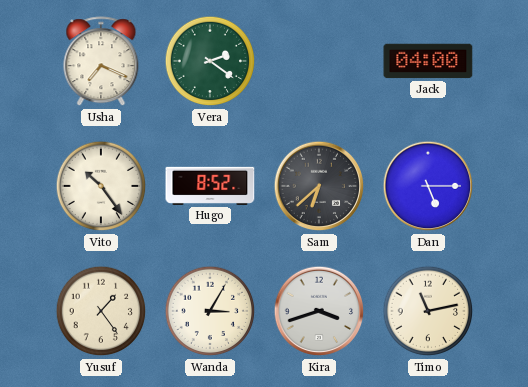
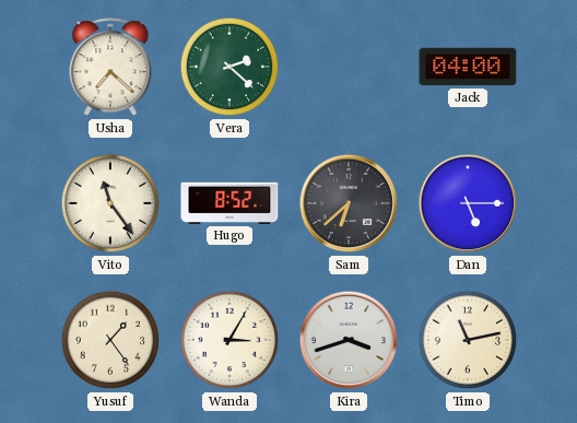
Usha: 7:19 -> 7:22 (110, 68)
Vera: 2:21 -> 2:22 (229, 67)
Vito: 10:24 -> 11:24 (110, 203)
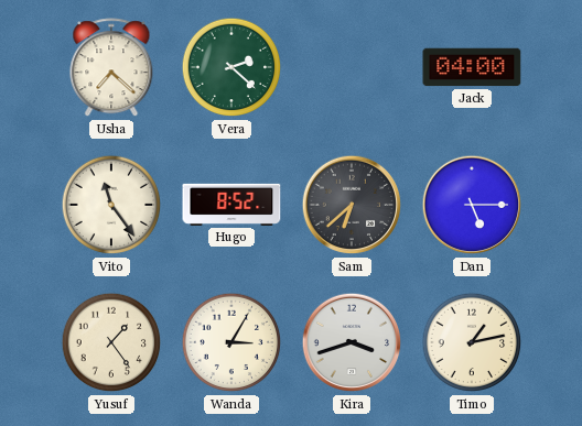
Timo: 11:13 -> 1:13 (472, 342)
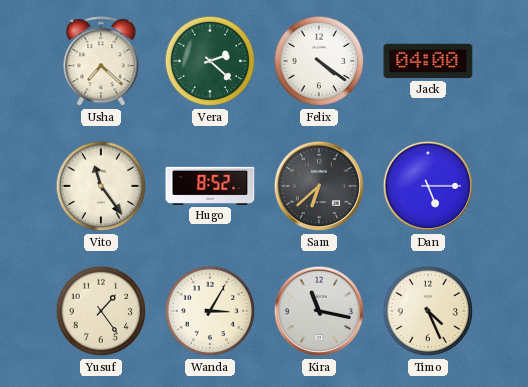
Felix: none -> 4:21 (319, 61)
Kira: 3:42 -> 11:17 (319, 311)
Timo: 1:13 -> 4:26 (428, 311)
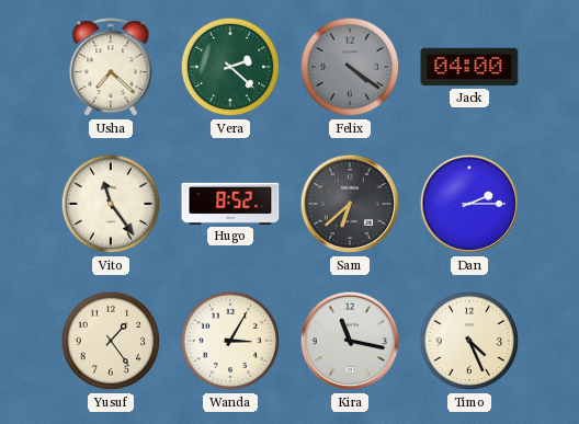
Felix dial: white -> grey (350, 67)
Dan: 5:15 -> 2:15 (469, 204)
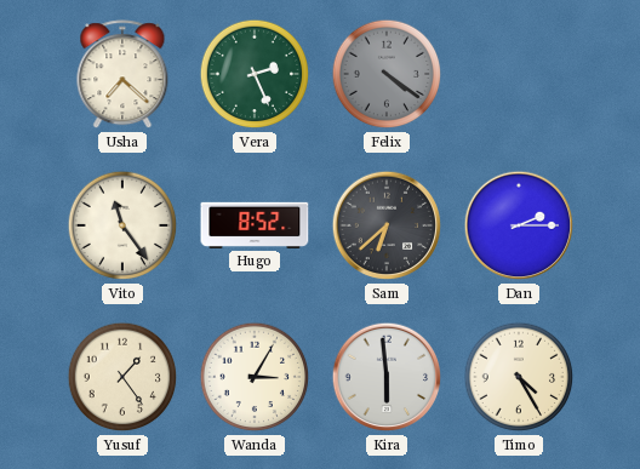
Vera: 2:22 -> 2:26 (255, 74)
Jack: 04:00 -> none (469, 67)
Kira: 11:17 -> 5:59 (387, 377)
Timo: 4:26 -> 4:25 (519, 377)
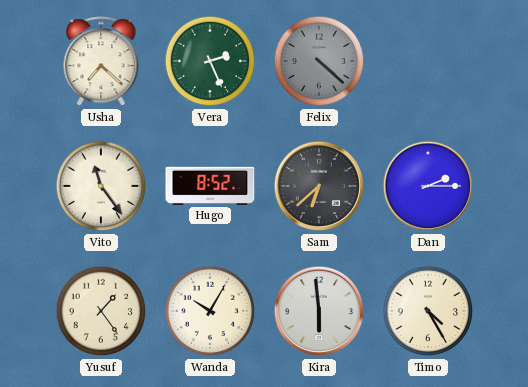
Felix: 4:21 -> 4:22 (319, 61)
Wanda: 3:05 -> 10:05 (210, 311)
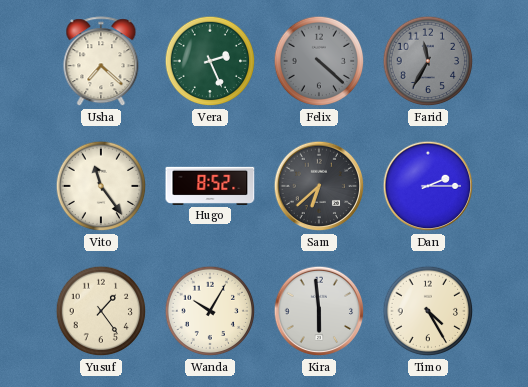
Farid: none -> 11:35 (428, 61)
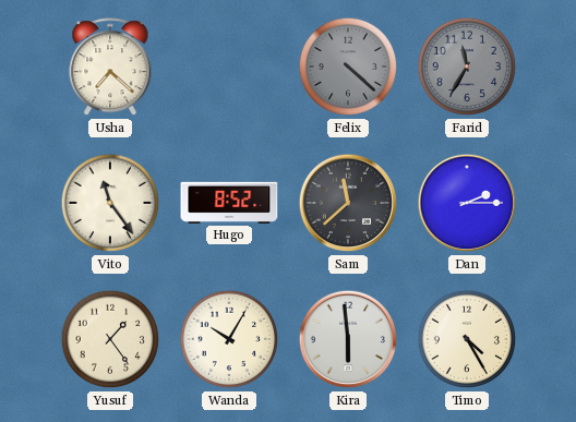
Vera: 2:26 -> none (210, 61)
Sam: 6:38 -> 11:38 (348, 203)
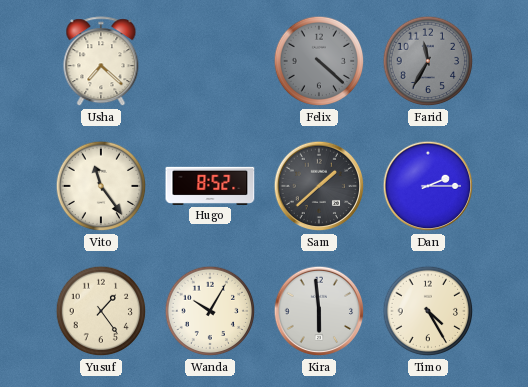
Sam: 11:38 -> 1:38 (319, 186)
